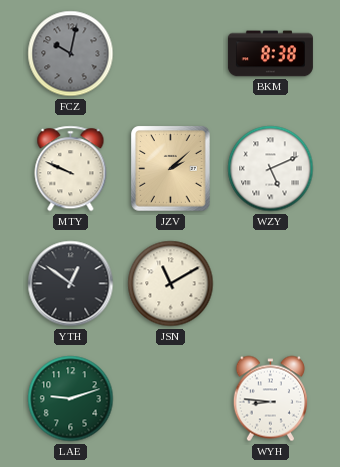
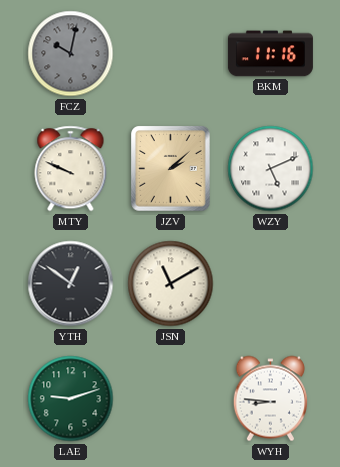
BKM: 8:38 -> 11:16 (270, 54)
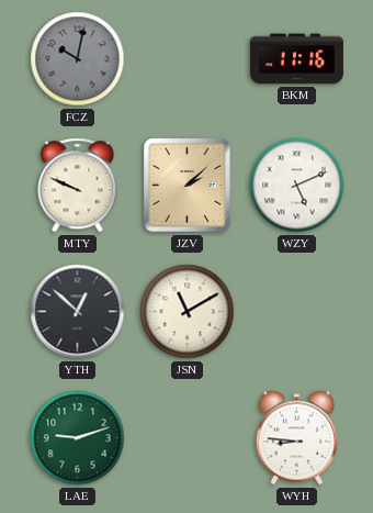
YTH: 12:51 -> 12:52 (78, 312)
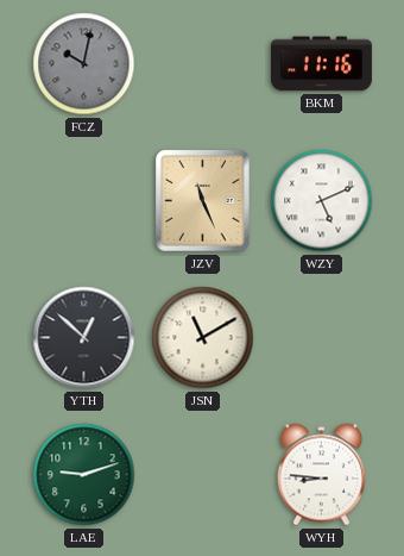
MTY: 9:49 -> none (78, 186)
JZV: 2:08 -> 11:26 (203, 201)
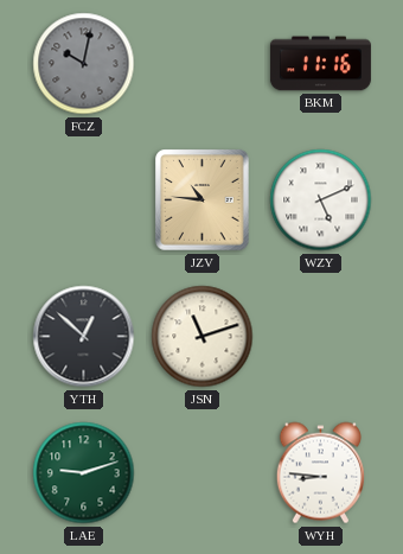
JZV: 11:26 -> 10:46 (203, 200)
JSN: 11:10 -> 11:12 (203, 337)
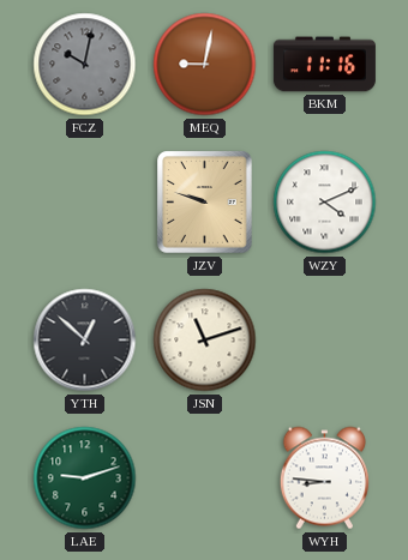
MEQ: none -> 9:02 (205, 65)
JZV: 10:46 -> 9:48 (205, 203)
WZY: 5:11 -> 4:11 (325, 203)
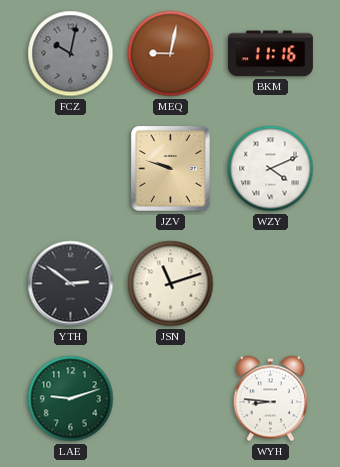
YTH: 12:52 -> 2:51 (71, 284)
